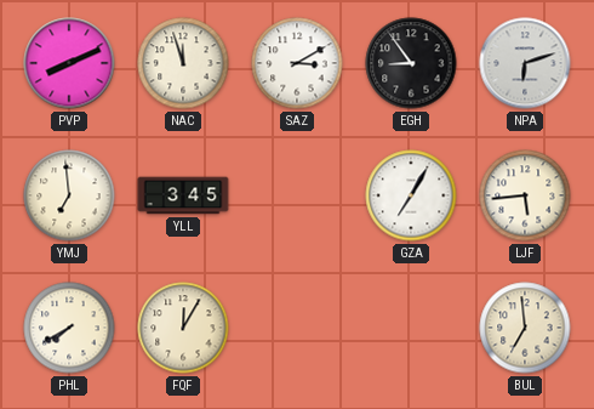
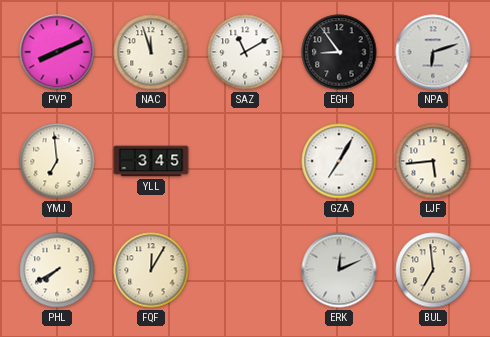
SAZ: 3:10 -> 11:10 (245, 52)
ERK: none -> 12:11 (339, 270)
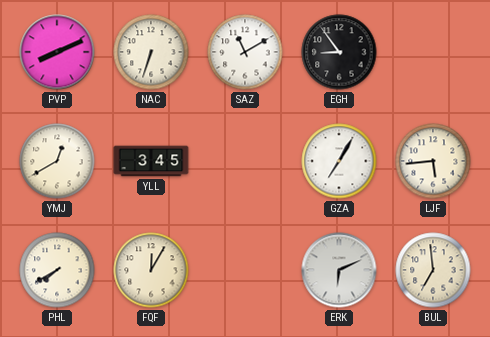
NAC: 11:57 -> 6:33 (151, 52)
NPA: 6:12 -> none (433, 52)
YMJ: 6:59 -> 12:40 (57, 161)
ERK: 12:11 -> 6:11 (339, 270)
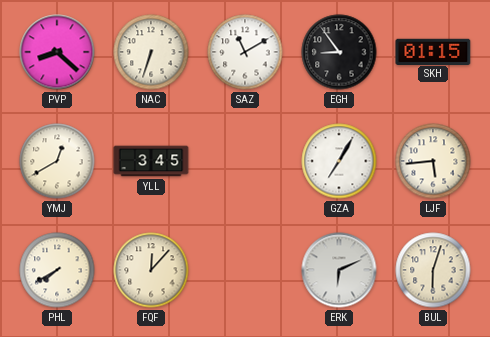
PVP: 8:11 -> 8:22 (57, 52)
SKH: none -> 01:15 (433, 51)
FQF: 12:05 -> 12:07 (151, 270)
BUL: 6:59 -> 6:03 (433, 270)
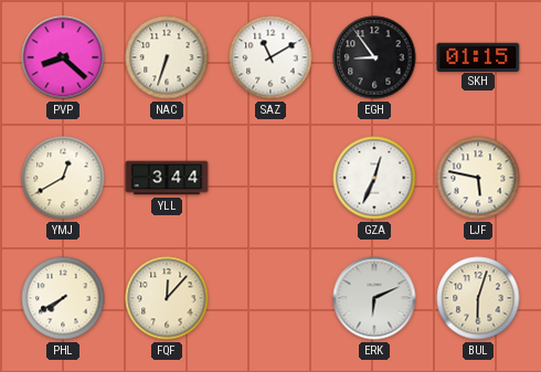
YLL: 3:45 -> 3:44 (167, 178)
GZA: 7:05 -> 12:34 (374, 178)
LJF: 5:44 -> 5:47 (478, 178)
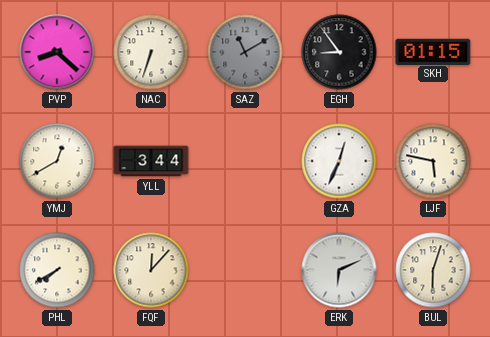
SAZ dial: white -> grey (245, 52)
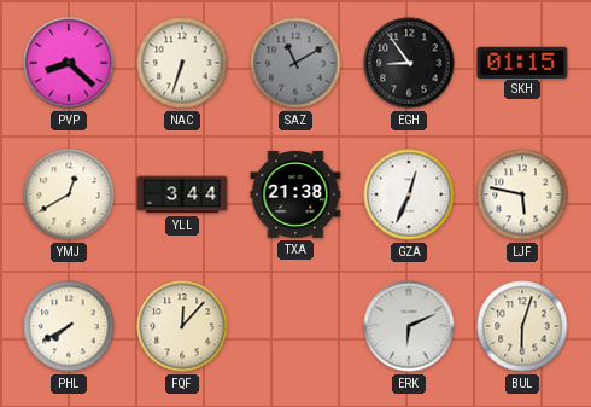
TXA: none -> 21:38 (295, 194)
